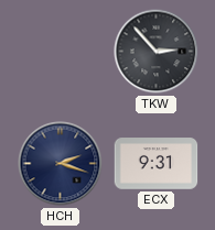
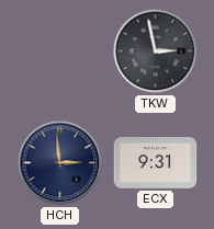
TKW: 2:53 -> 2:58 (156, 51)
HCH: 2:18 -> 2:59 (60, 163)
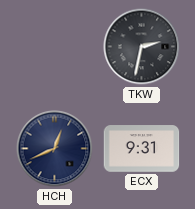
TKW: 2:58 -> 2:32 (142, 47)
HCH: 2:59 -> 12:41 (55, 149)
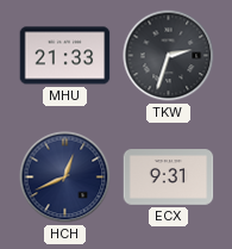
MHU: none -> 21:33 (65, 56)
TKW: 2:32 -> 2:33 (169, 56)
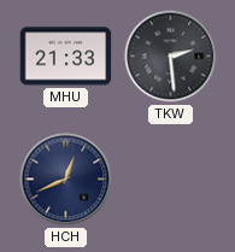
TKW: 2:33 -> 2:29 (171, 57)
ECX: 9:31 -> none (169, 178)
